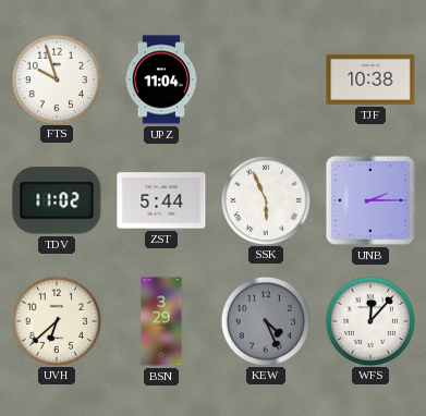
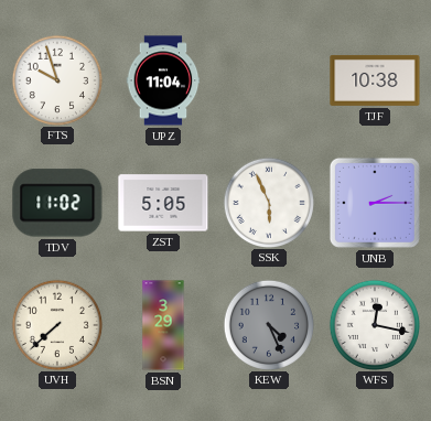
ZST: 5:44 -> 5:05 (163, 203)
UVH: 6:38 -> 7:38 (56, 324)
WFS: 12:07 -> 12:17 (374, 324)
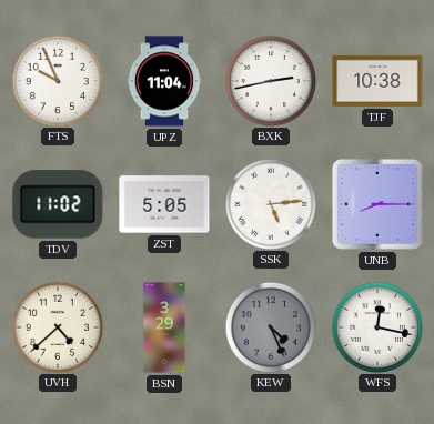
FTS: 9:57 -> 9:56 (57, 80)
BXK: none -> 2:43 (270, 80)
SSK: 5:56 -> 5:14 (270, 203)
UNB: 2:15 -> 8:15 (377, 204)
UVH: 7:38 -> 4:38 (57, 326)
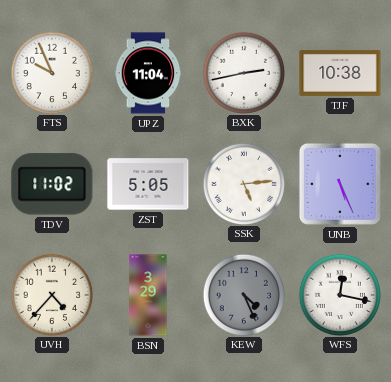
UNB: 8:15 -> 5:26 (340, 184)
UVH: 4:38 -> 4:37 (51, 294)
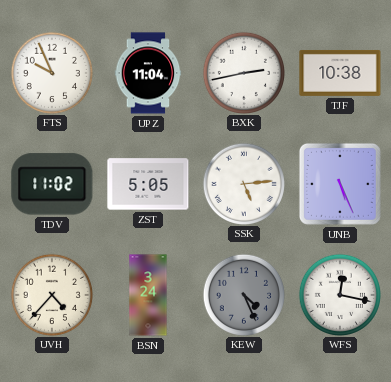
BSN: 3:29 -> 3:24 (148, 295)
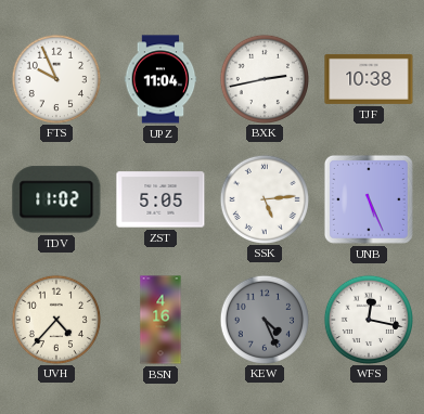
BSN: 3:24 -> 4:16 (160, 320)
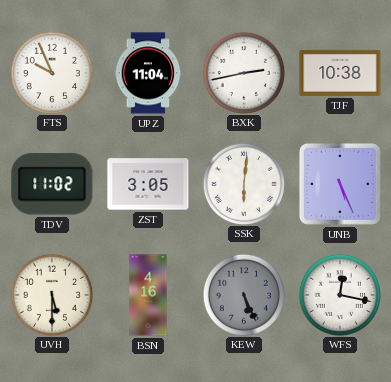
ZST: 5:05 -> 3:05 (148, 184)
SSK: 5:14 -> 6:01 (243, 183)
UVH: 4:37 -> 5:30 (51, 294)
KEW: 4:26 -> 5:26 (243, 294)
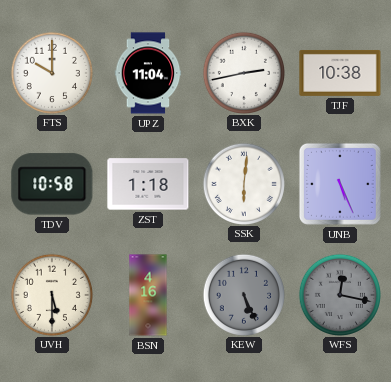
FTS: 9:56 -> 10:00 (51, 72)
TDV: 11:02 -> 10:58 (52, 184)
ZST: 3:05 -> 1:18 (148, 184)
WFS dial: white -> grey (339, 294)
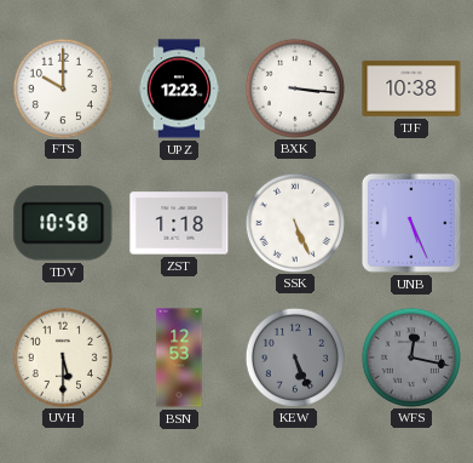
UPZ: 11:04 -> 12:23 (179, 88)
BXK: 2:43 -> 3:16 (294, 87)
SSK: 6:01 -> 5:26 (294, 222)
BSN: 4:16 -> 12:53 (179, 358)
